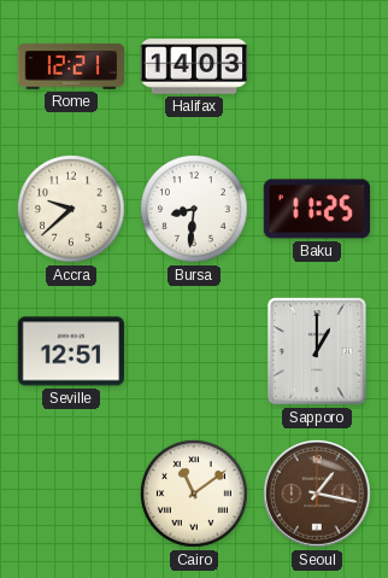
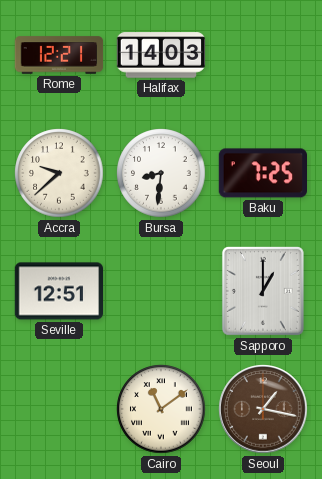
Baku: 11:25 -> 7:25 (262, 173)
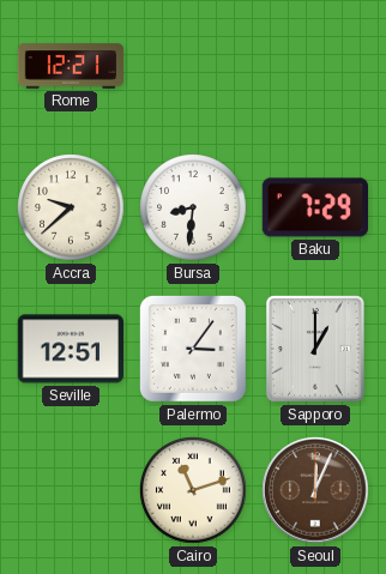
Halifax: 14:03 -> none (161, 55)
Baku: 7:25 -> 7:29 (314, 207)
Palermo: none -> 3:06 (193, 349)
Cairo: 11:09 -> 11:12 (193, 490)
Seoul: 1:17 -> 12:04 (315, 490)
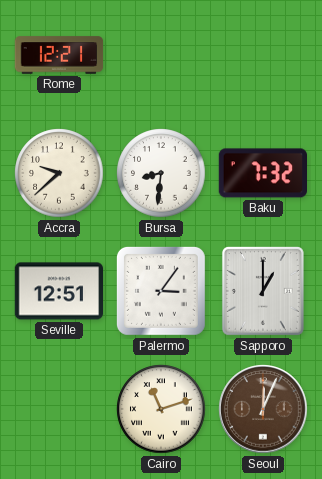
Baku: 7:29 -> 7:32 (262, 173)
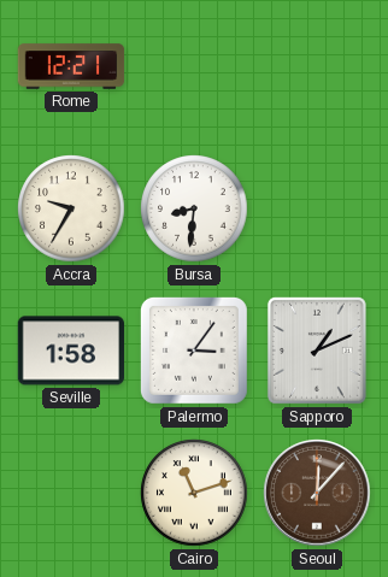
Accra: 9:38 -> 9:35 (71, 208)
Baku: 7:32 -> none (262, 173)
Seville: 12:51 -> 1:58 (70, 351)
Sapporo: 1:00 -> 1:11 (317, 351)
Seoul: 12:04 -> 12:07 (317, 493)
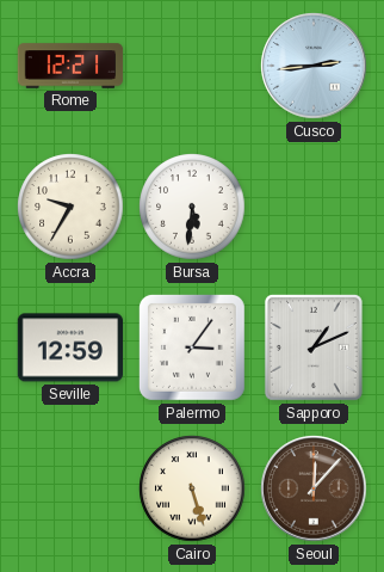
Cusco: none -> 2:44 (314, 66)
Bursa: 8:31 -> 5:31 (192, 207)
Seville: 1:58 -> 12:59 (69, 347)
Cairo: 11:12 -> 5:27 (192, 488)
